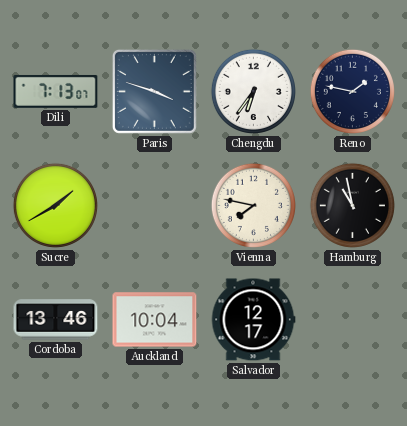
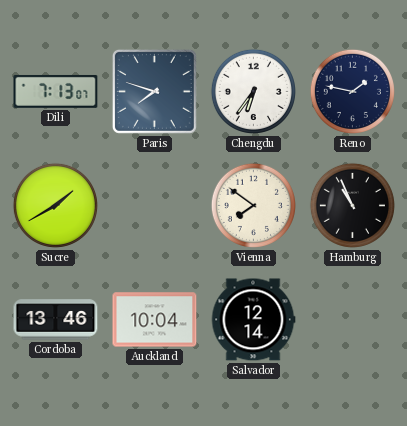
Paris: 3:48 -> 7:48 (154, 91)
Vienna: 7:47 -> 7:51 (253, 205)
Hamburg: 10:58 -> 10:56 (352, 205)
Salvador: 12:17 -> 12:14 (253, 320)
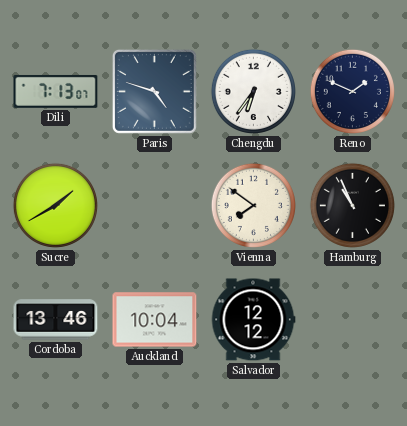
Paris: 7:48 -> 4:48 (154, 91)
Reno: 1:47 -> 1:49 (352, 91)
Salvador: 12:14 -> 12:12 (253, 320)
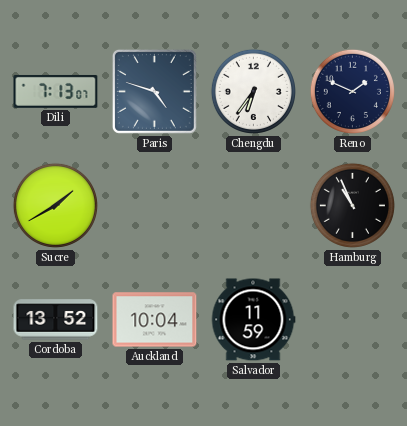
Vienna: 7:51 -> none (253, 205)
Cordoba: 13:46 -> 13:52 (56, 320)
Salvador: 12:12 -> 11:59 (253, 320)
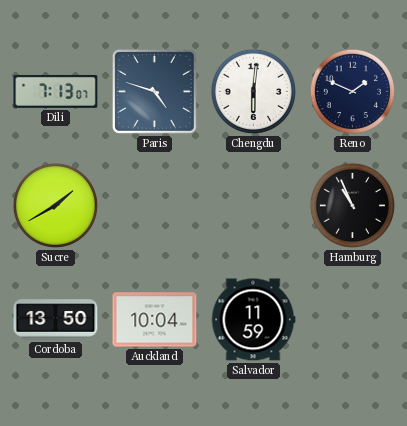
Chengdu: 6:36 -> 6:01 (253, 91)
Cordoba: 13:52 -> 13:50 (56, 320)
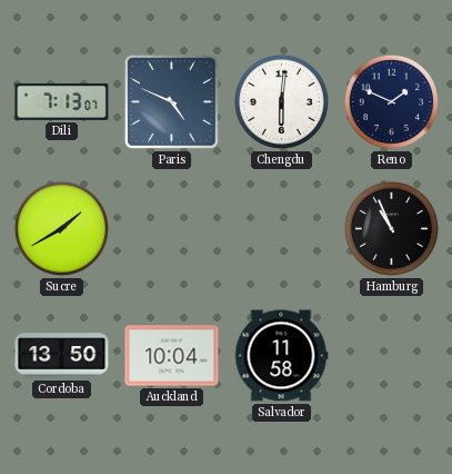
Paris: 4:48 -> 4:49 (171, 101)
Salvador: 11:59 -> 11:58 (281, 356)
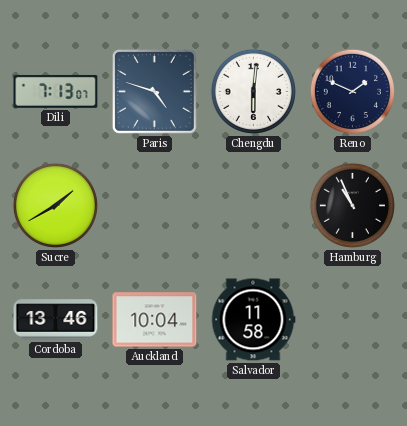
Paris: 4:49 -> 4:48 (154, 91)
Cordoba: 13:50 -> 13:46 (56, 320)
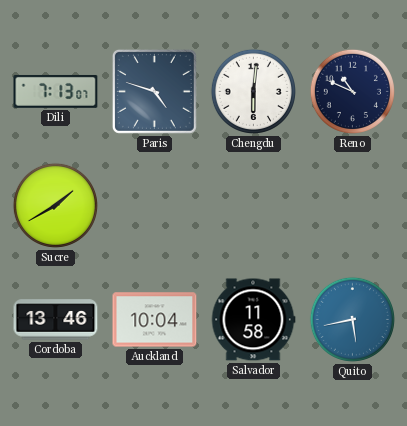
Reno: 1:49 -> 10:49 (352, 91)
Hamburg: 10:56 -> none (352, 205)
Quito: none -> 5:43 (352, 319)
